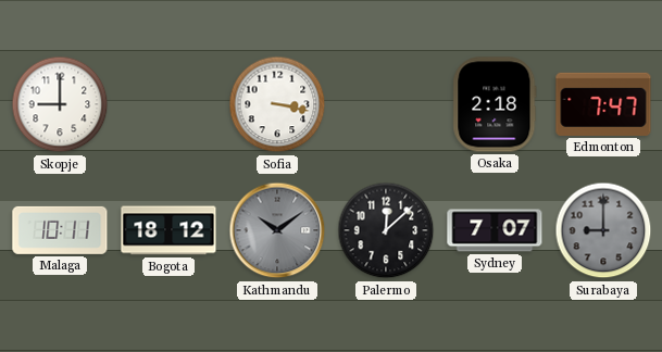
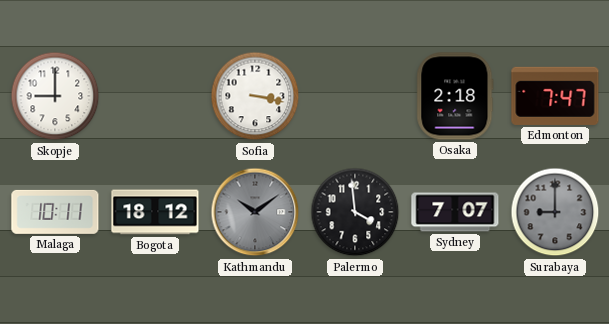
Palermo: 12:08 -> 3:59 (355, 212)
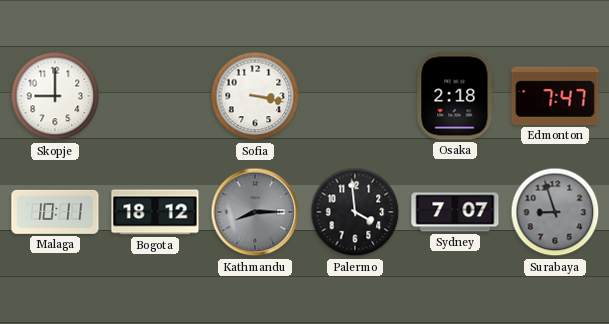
Kathmandu: 10:09 -> 8:15 (255, 212)
Surabaya: 9:00 -> 8:57 (555, 212)
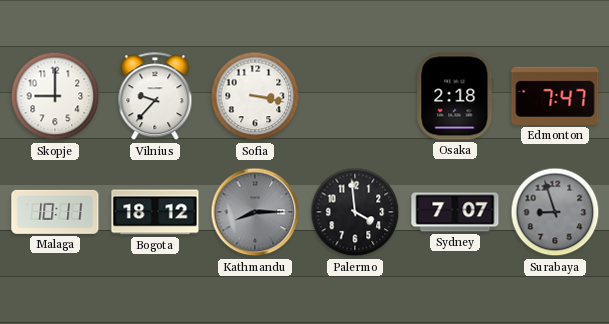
Vilnius: none -> 9:37 (155, 97)
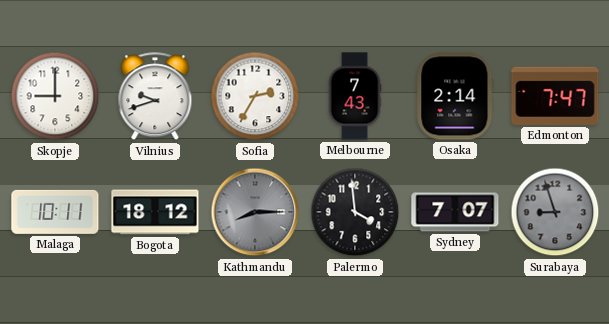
Vilnius: 9:37 -> 9:42 (155, 97)
Sofia: 3:17 -> 2:35 (255, 96)
Melbourne: none -> 7:43 (355, 96)
Osaka: 2:18 -> 2:14 (455, 96)
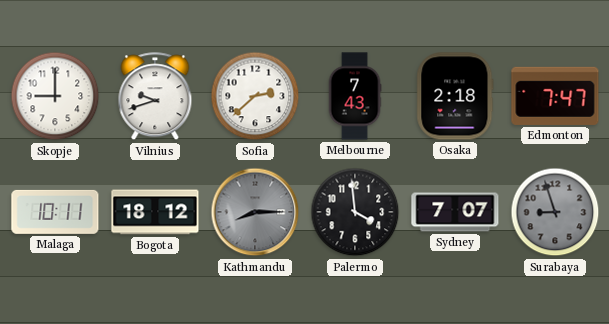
Sofia: 2:35 -> 2:38 (255, 96)
Osaka: 2:14 -> 2:18 (455, 96)
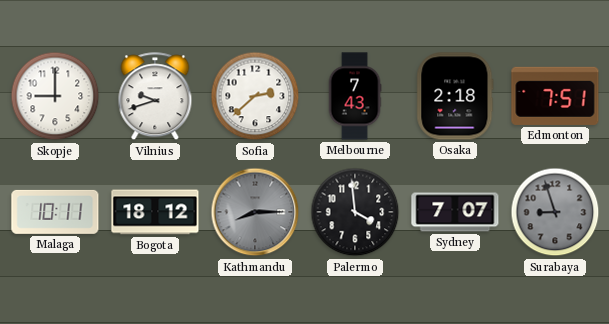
Edmonton: 7:47 -> 7:51 (555, 96)
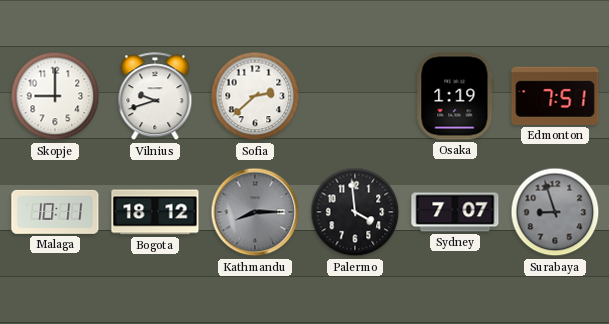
Melbourne: 7:43 -> none (355, 96)
Osaka: 2:18 -> 1:19 (455, 96)
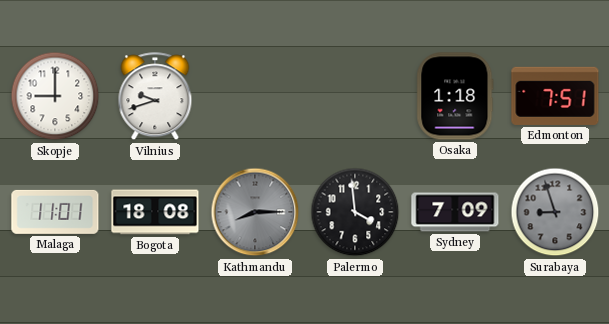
Sofia: 2:38 -> none (255, 96)
Osaka: 1:19 -> 1:18 (455, 96)
Malaga: 10:11 -> 11:01 (55, 212)
Bogota: 18:12 -> 18:08 (155, 212)
Sydney: 7:07 -> 7:09 (455, 212)
